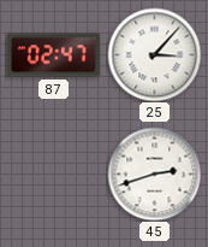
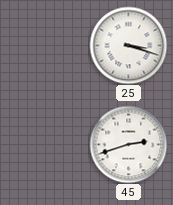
87: 02:47 -> none (53, 55)
25: 3:07 -> 3:18 (128, 45)
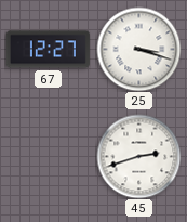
67: none -> 12:27 (48, 50)
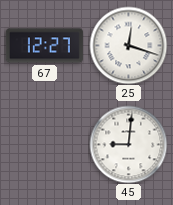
25: 3:18 -> 12:18 (128, 45)
45: 2:42 -> 9:01 (128, 144)
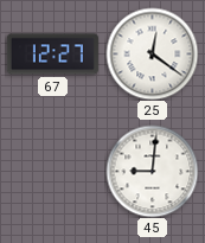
25: 12:18 -> 12:21 (152, 53)
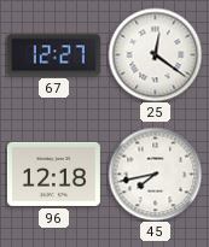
96: none -> 12:18 (53, 174)
45: 9:01 -> 7:43 (155, 174)
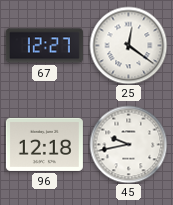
45: 7:43 -> 9:43 (128, 144)
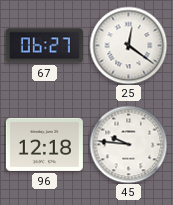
67: 12:27 -> 06:27 (44, 46)
45: 9:43 -> 9:46 (128, 144)
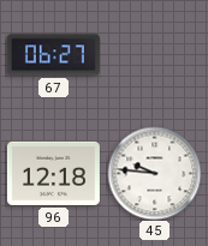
25: 12:21 -> none (128, 45)
